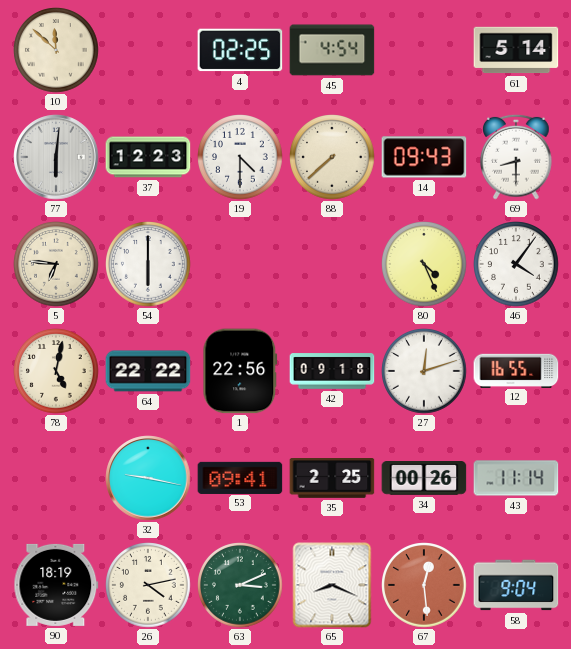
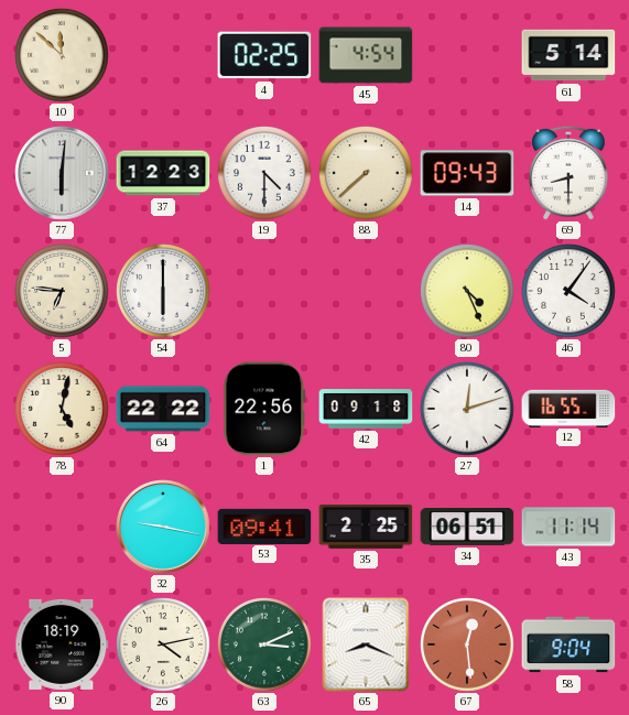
34: 00:26 -> 06:51 (467, 528)
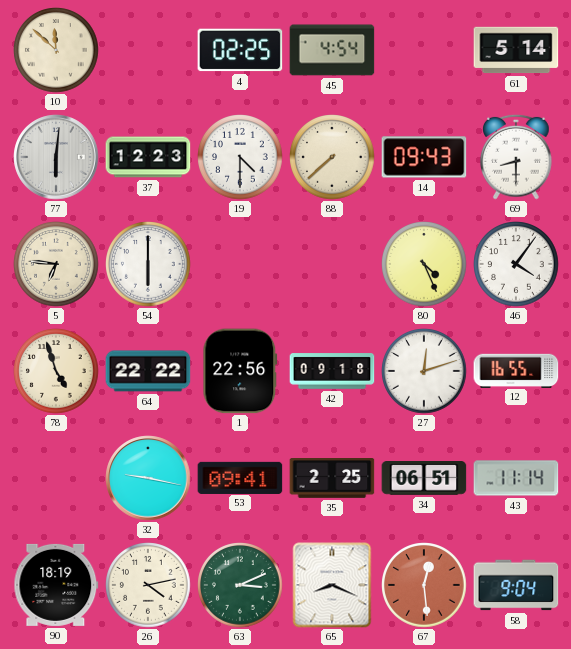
78: 5:02 -> 4:57 (56, 371)
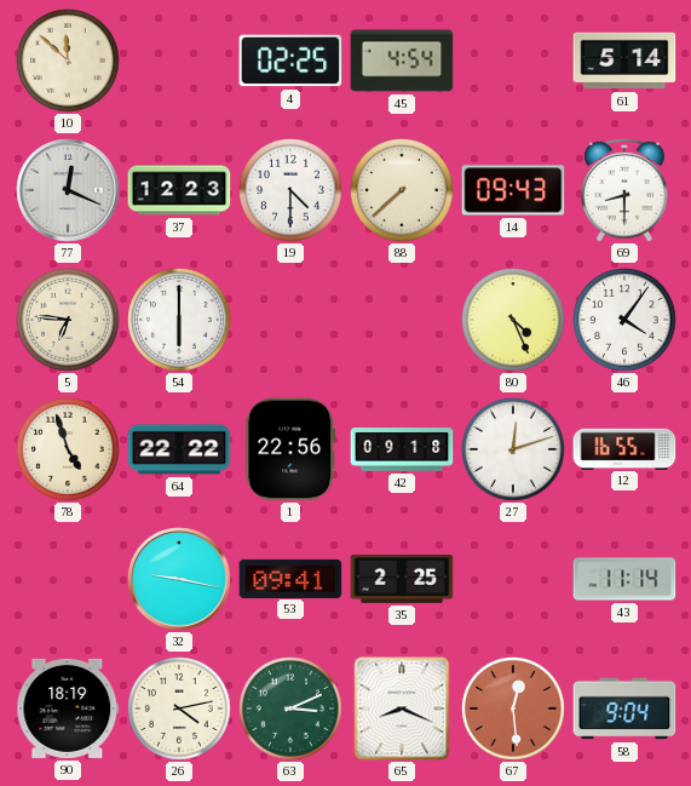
77: 6:01 -> 12:19 (68, 190)
34: 06:51 -> none (424, 479)
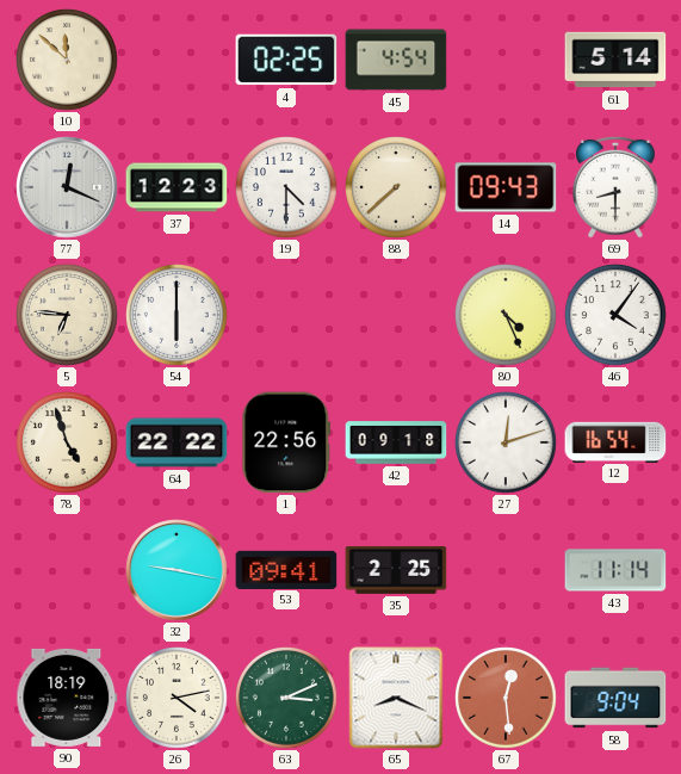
12: 16:55 -> 16:54 (615, 441)
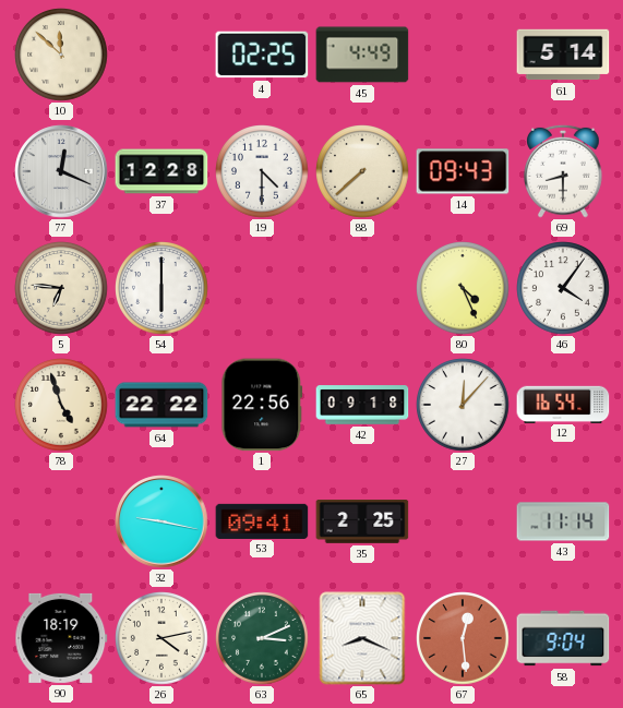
45: 4:54 -> 4:49 (362, 55)
37: 12:23 -> 12:28 (161, 171)
27: 12:12 -> 12:07 (463, 405)
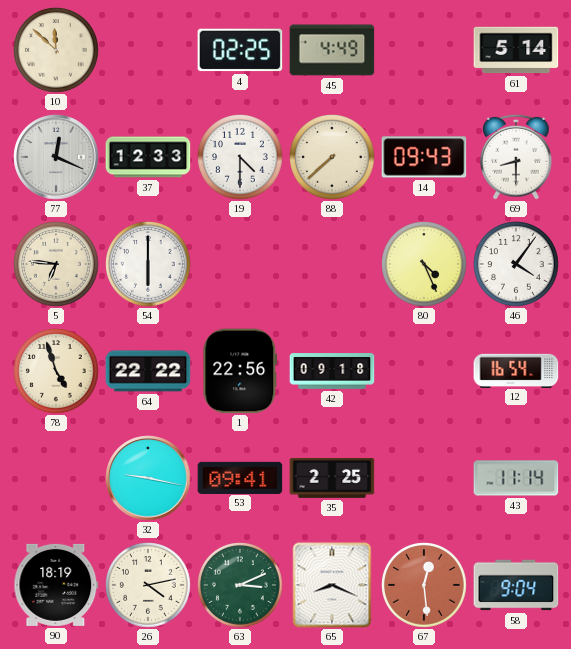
37: 12:28 -> 12:33 (148, 157)
27: 12:07 -> none (463, 405)
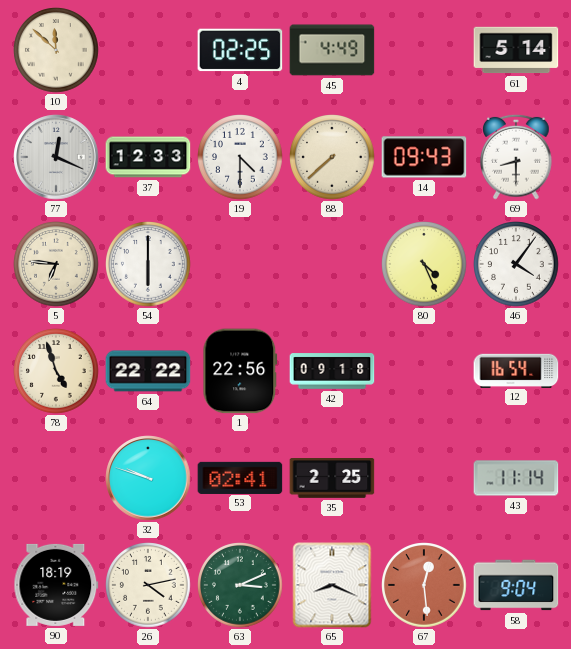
32: 9:17 -> 9:48 (148, 478)
53: 09:41 -> 02:41 (240, 477)
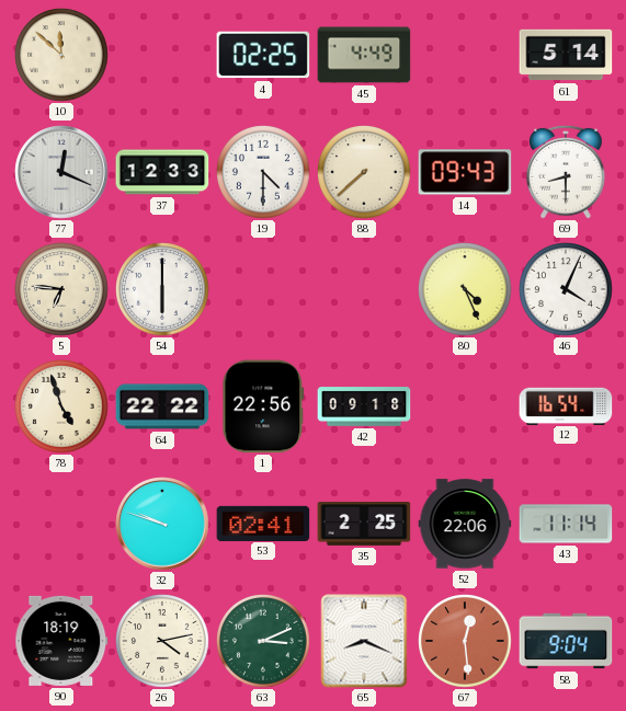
46: 4:06 -> 4:04 (566, 289)
52: none -> 22:06 (465, 524)
